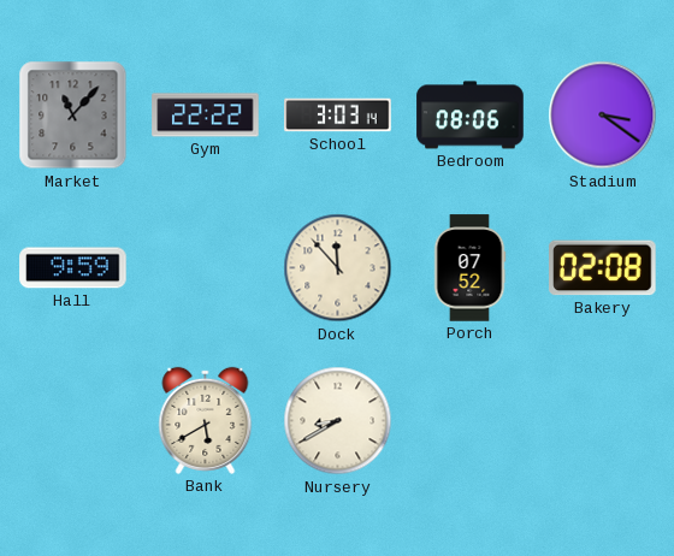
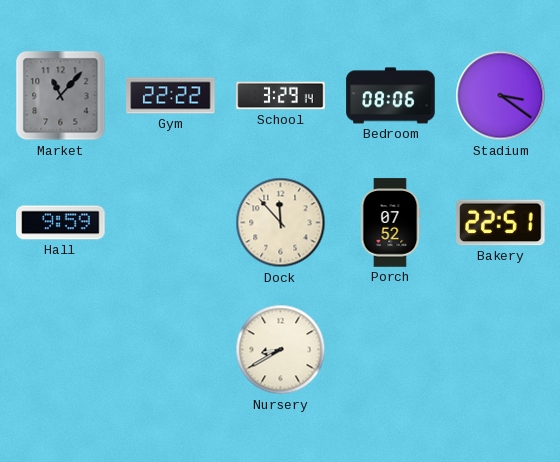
School: 3:03 -> 3:29 (281, 96)
Bakery: 02:08 -> 22:51 (501, 223)
Bank: 5:40 -> none (206, 420)
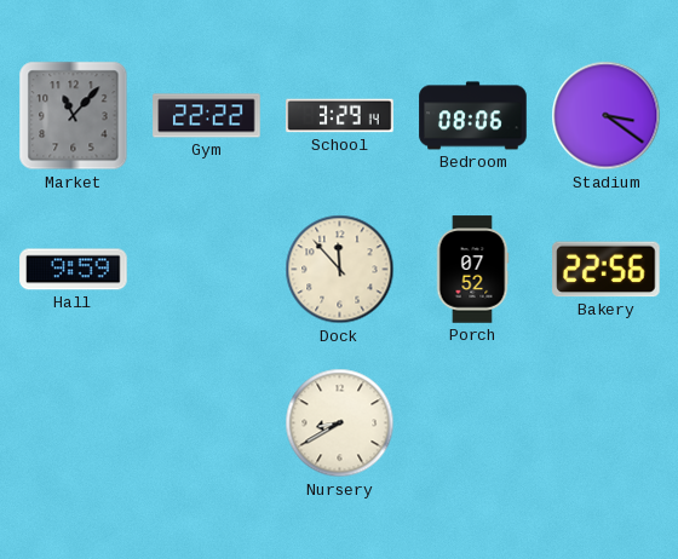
Bakery: 22:51 -> 22:56 (607, 270)
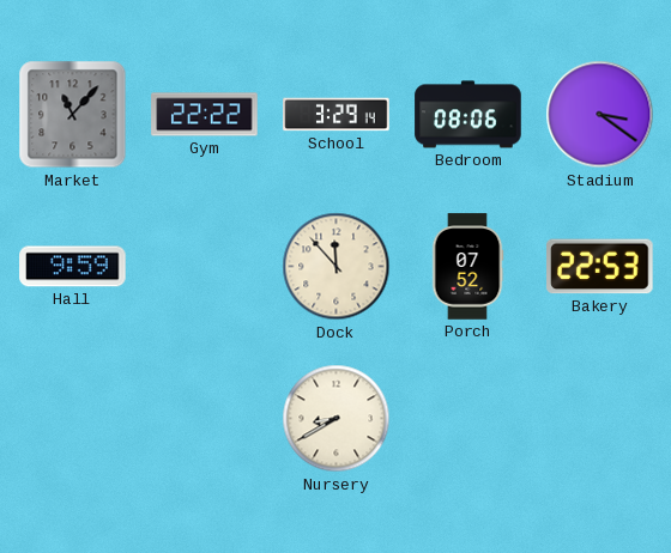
Bakery: 22:56 -> 22:53 (600, 267)
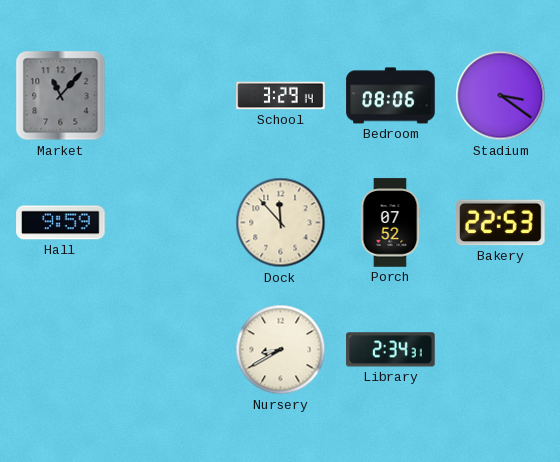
Gym: 22:22 -> none (205, 115)
Library: none -> 2:34 (391, 350)
